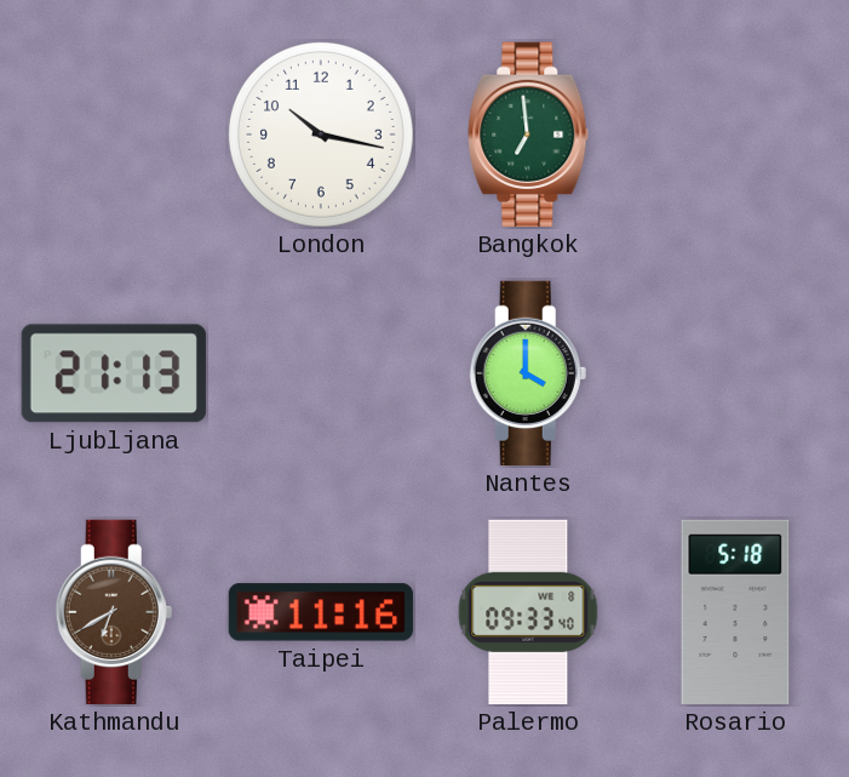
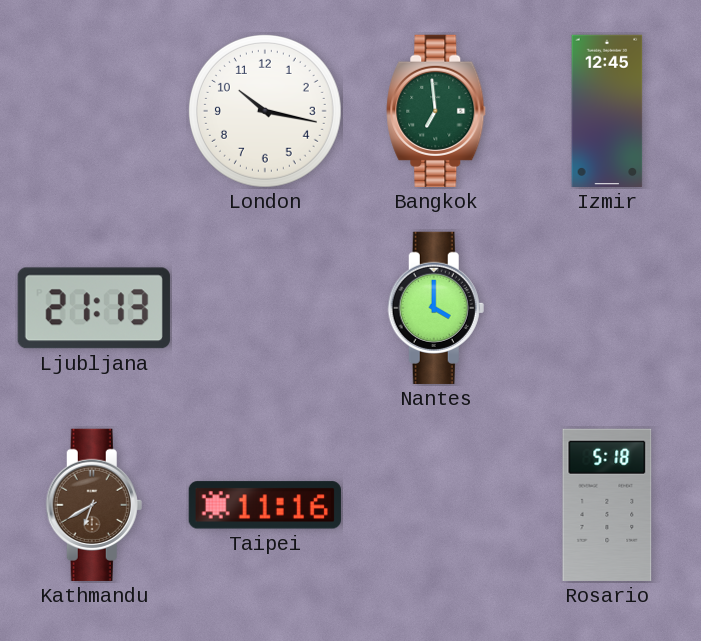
Izmir: none -> 12:45 (607, 111)
Palermo: 09:33 -> none (528, 612)
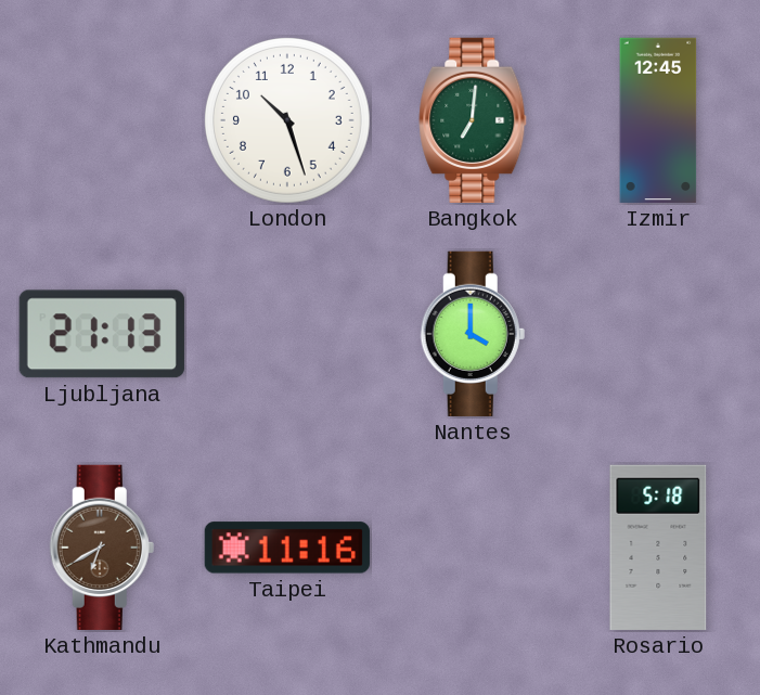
London: 10:17 -> 10:27 (287, 120)
Bangkok: 6:59 -> 7:01 (473, 120)
